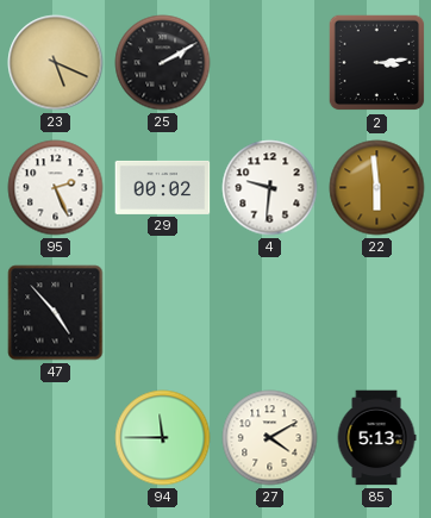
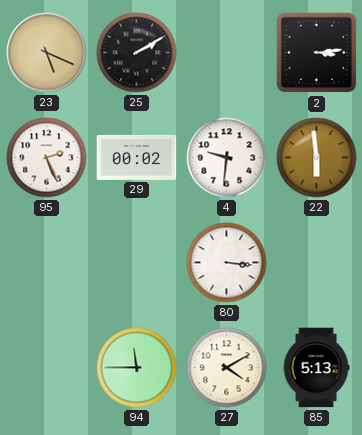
47: 4:53 -> none (56, 313)
80: none -> 3:16 (227, 263)
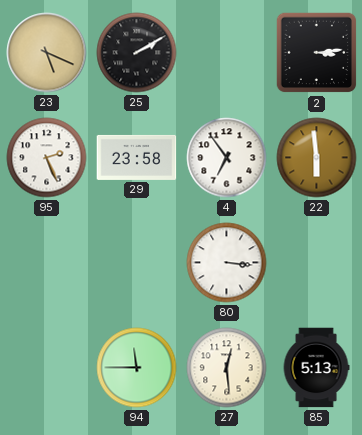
29: 00:02 -> 23:58 (137, 157)
4: 9:31 -> 6:54 (227, 158)
27: 4:10 -> 12:29 (227, 368)
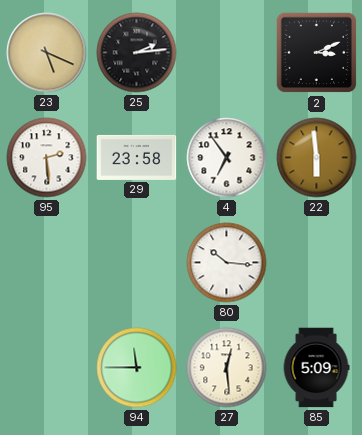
25: 2:10 -> 2:14 (137, 53)
2: 3:14 -> 3:11 (317, 53)
95: 2:26 -> 2:29 (47, 158)
80: 3:16 -> 10:16 (227, 263)
85: 5:13 -> 5:09 (316, 368)
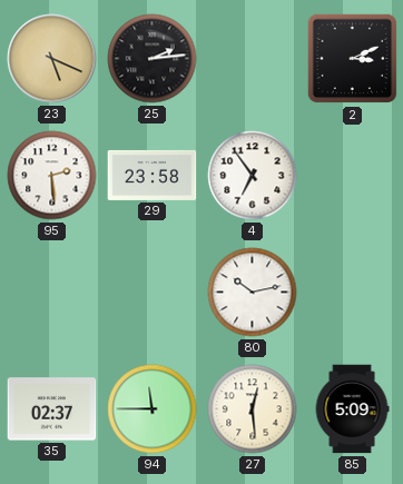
22: 5:59 -> none (317, 158)
80: 10:16 -> 10:13 (253, 293)
35: none -> 02:37 (52, 409)
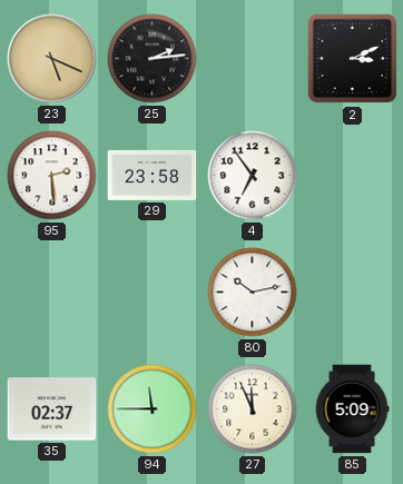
27: 12:29 -> 11:56 (253, 409)
